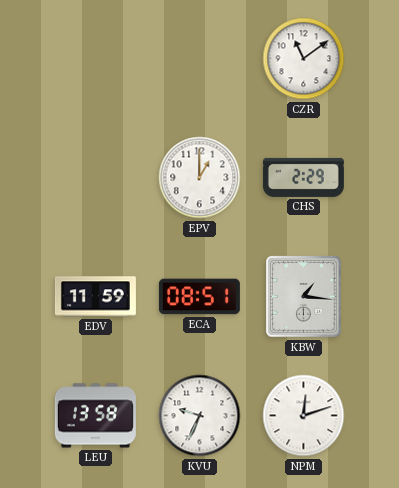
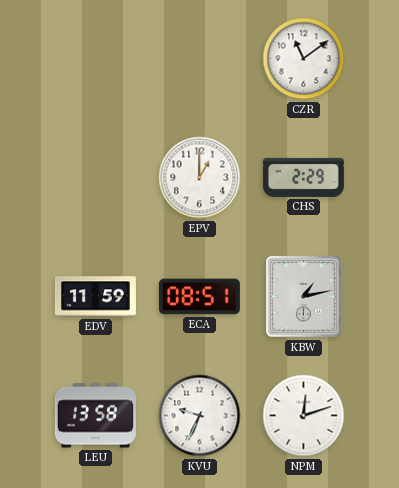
KBW: 1:16 -> 1:13 (304, 297)
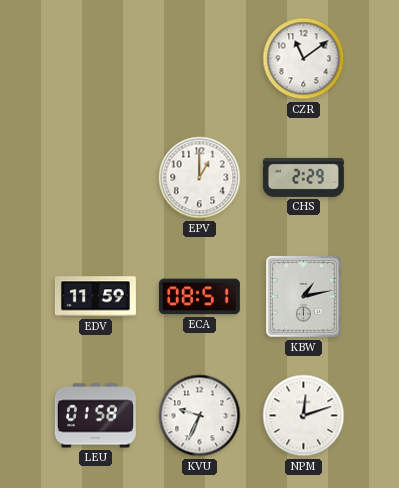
LEU: 13:58 -> 01:58 (95, 416)
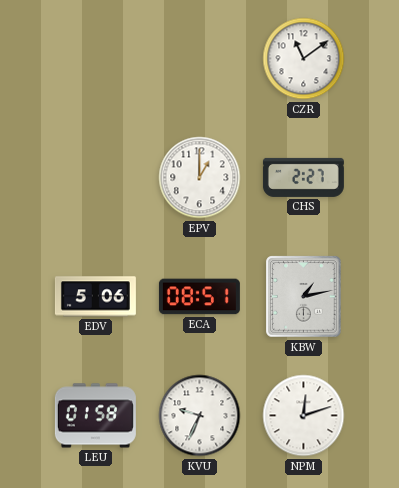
CHS: 2:29 -> 2:27 (303, 177)
EDV: 11:59 -> 5:06 (95, 297)
